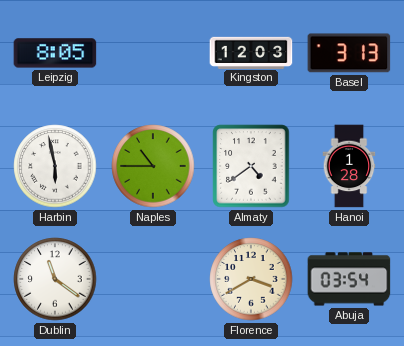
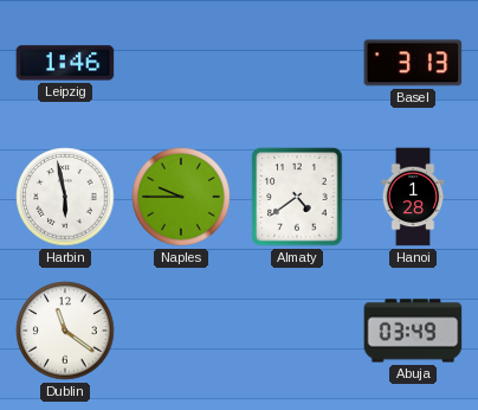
Leipzig: 8:05 -> 1:46 (65, 63)
Kingston: 12:03 -> none (251, 52)
Naples: 10:45 -> 9:45 (181, 197)
Florence: 3:40 -> none (251, 279)
Abuja: 03:54 -> 03:49 (413, 331)
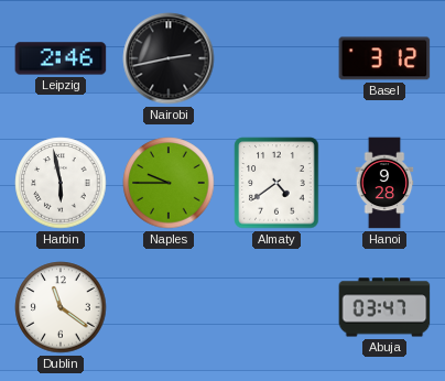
Leipzig: 1:46 -> 2:46 (61, 58)
Nairobi: none -> 2:43 (169, 58)
Basel: 3:13 -> 3:12 (384, 58)
Hanoi: 1:28 -> 9:28 (384, 183)
Abuja: 03:49 -> 03:47 (384, 307)
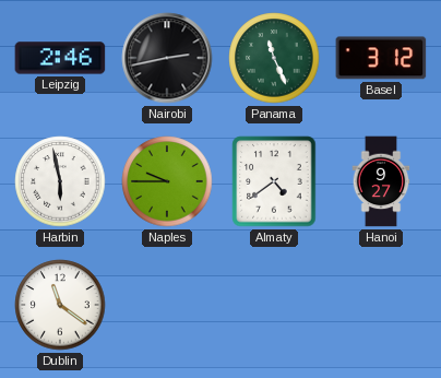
Panama: none -> 11:26 (274, 58)
Hanoi: 9:28 -> 9:27 (381, 181)
Abuja: 03:47 -> none (384, 307)
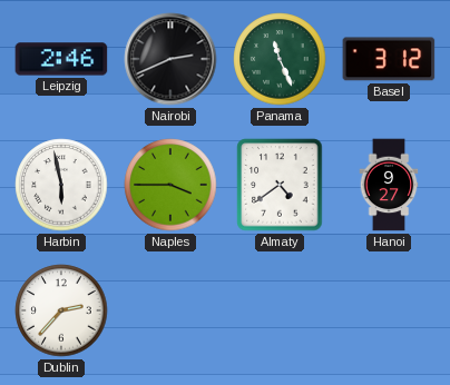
Nairobi: 2:43 -> 2:41 (170, 59)
Naples: 9:45 -> 3:45 (170, 185)
Dublin: 11:21 -> 2:37 (61, 310)
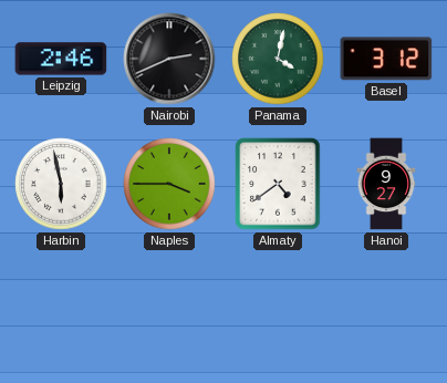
Panama: 11:26 -> 4:02 (278, 59)
Dublin: 2:37 -> none (61, 310)
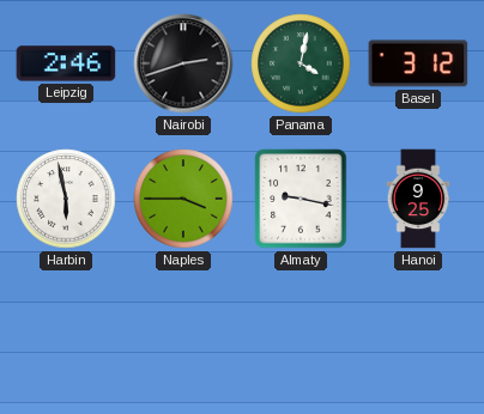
Nairobi: 2:41 -> 2:42 (183, 63)
Almaty: 4:39 -> 9:17 (301, 199)
Hanoi: 9:27 -> 9:25 (418, 199)
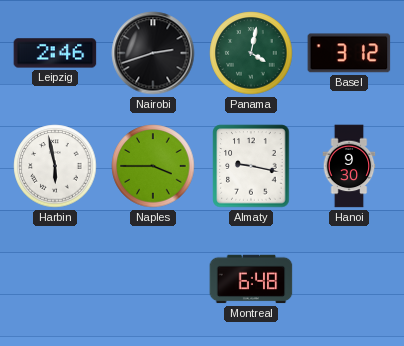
Hanoi: 9:25 -> 9:30 (349, 166)
Montreal: none -> 6:48 (251, 279)
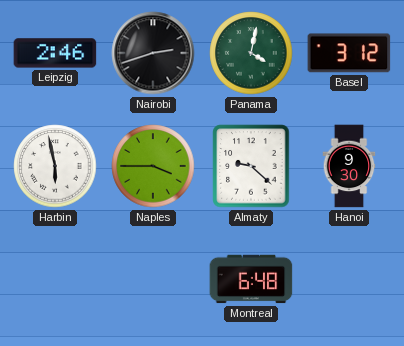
Almaty: 9:17 -> 9:22 (251, 166)
